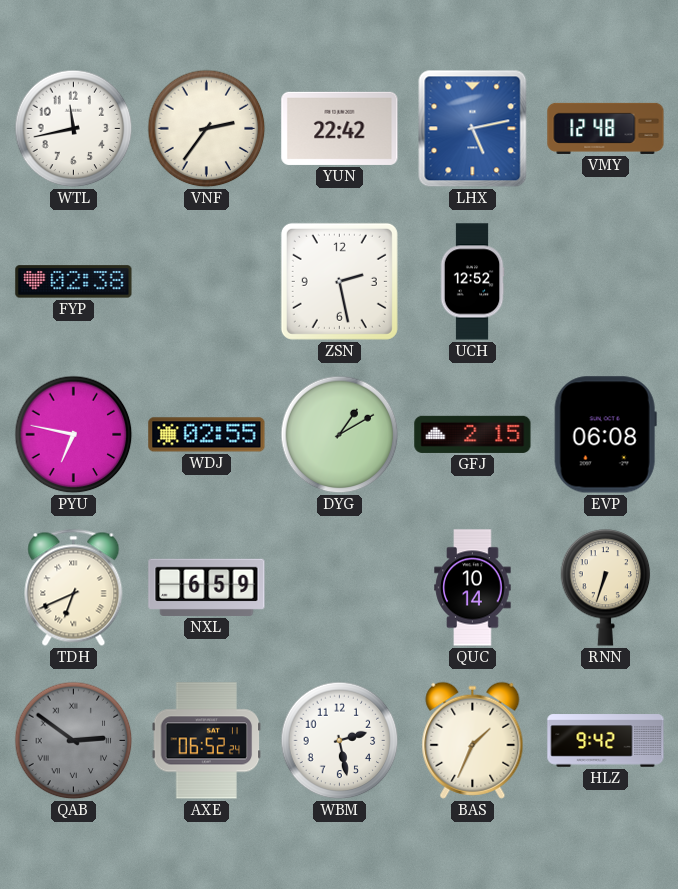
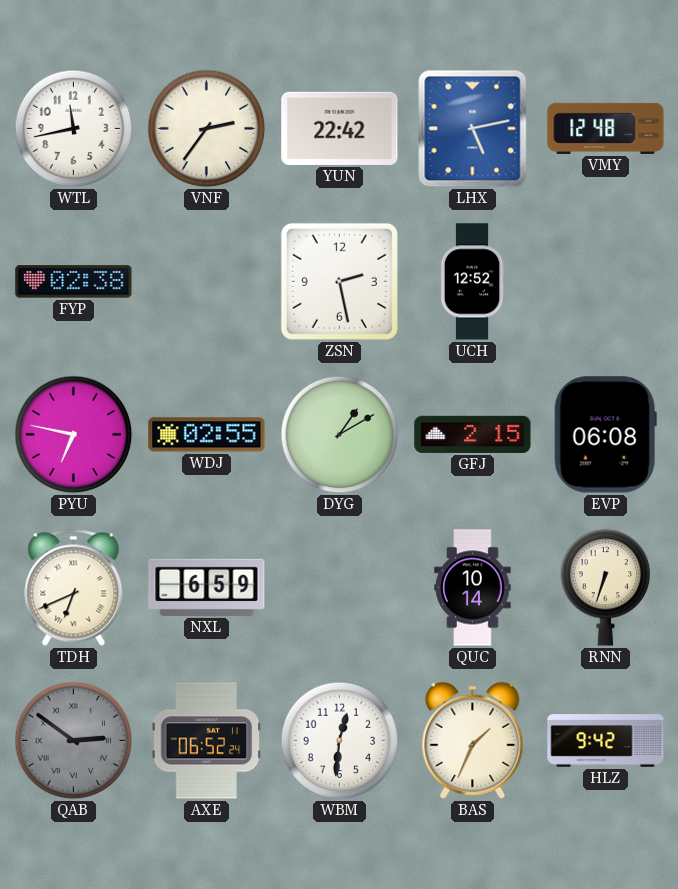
WBM: 2:28 -> 12:31 (340, 741)
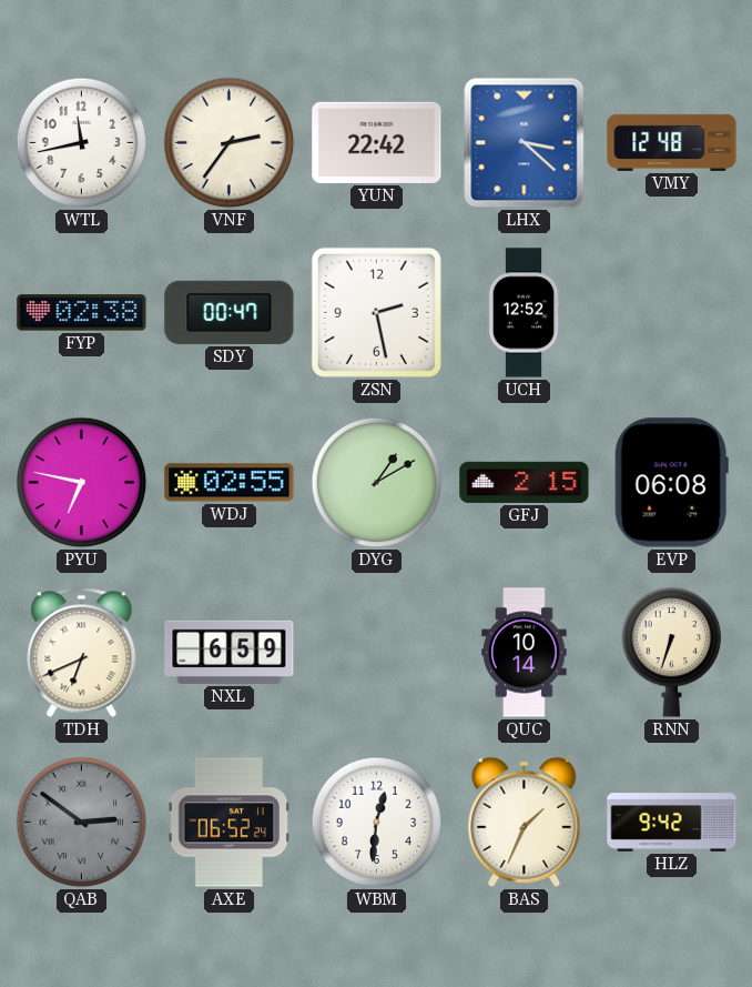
LHX: 5:13 -> 3:22 (525, 143)
SDY: none -> 00:47 (230, 312)
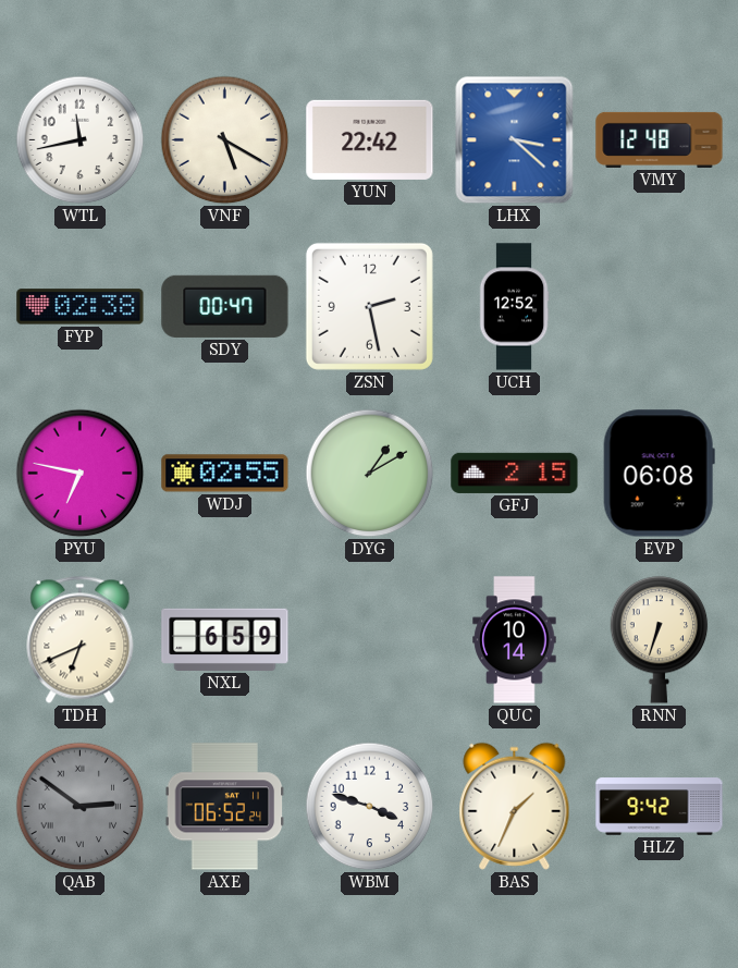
VNF: 2:36 -> 5:20 (225, 140)
WBM: 12:31 -> 3:48 (370, 807)
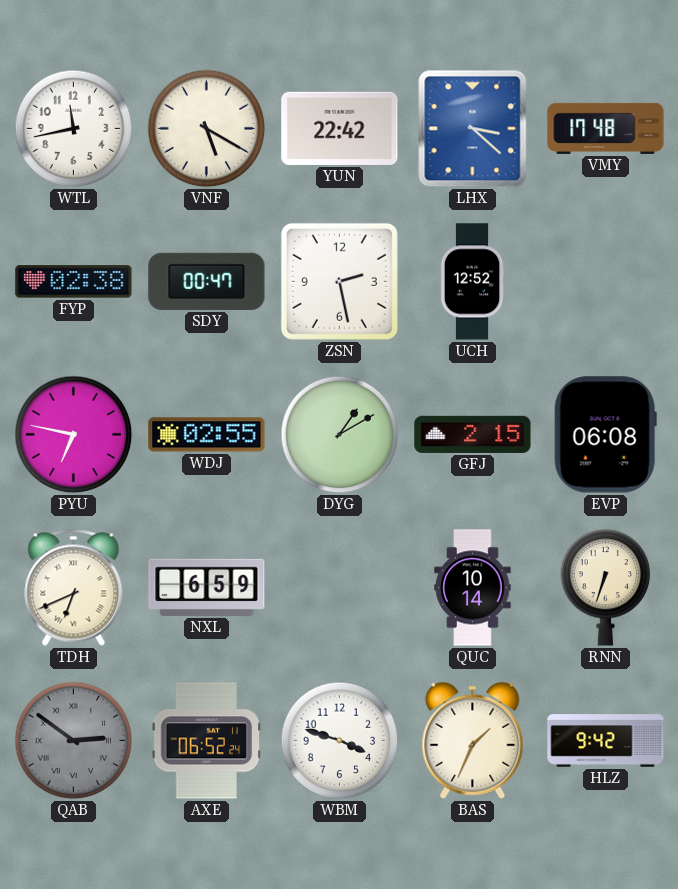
VMY: 12:48 -> 17:48 (606, 128)
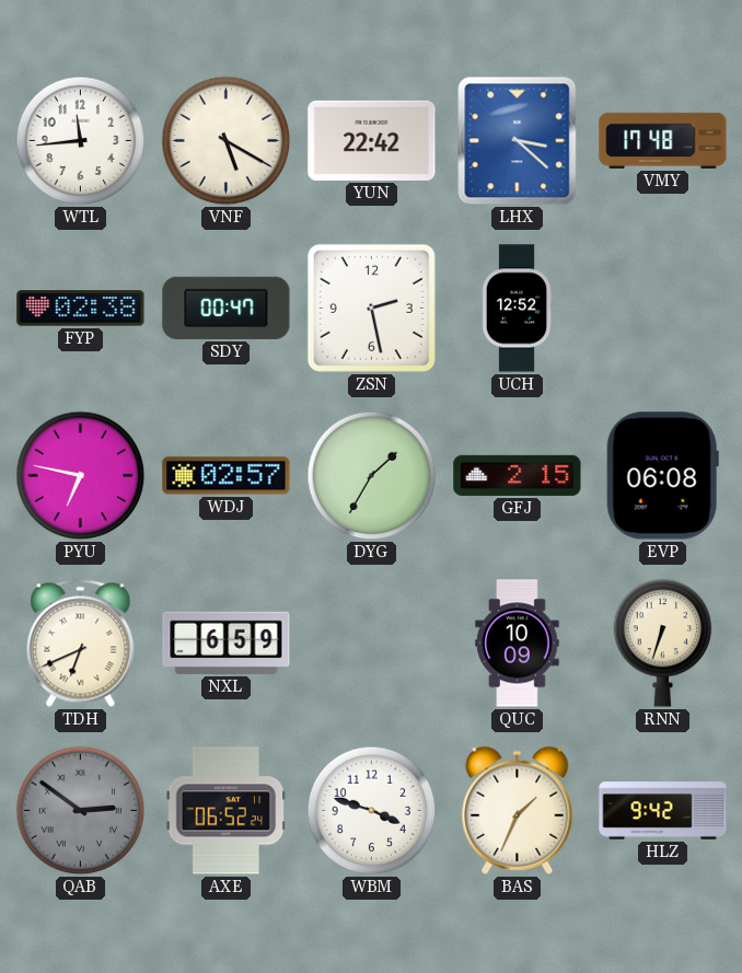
WTL: 11:43 -> 11:44 (81, 141)
WDJ: 02:55 -> 02:57 (227, 476)
DYG: 1:10 -> 1:35 (372, 476)
QUC: 10:14 -> 10:09 (518, 644)
